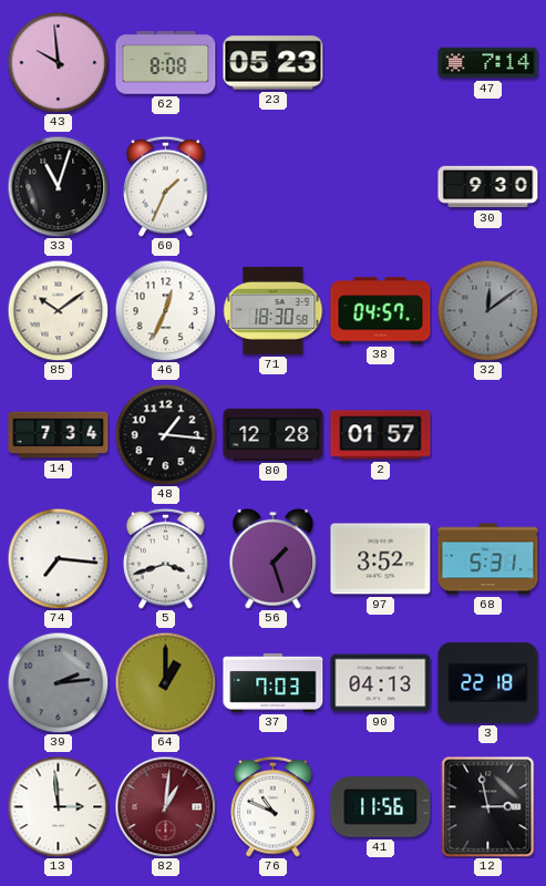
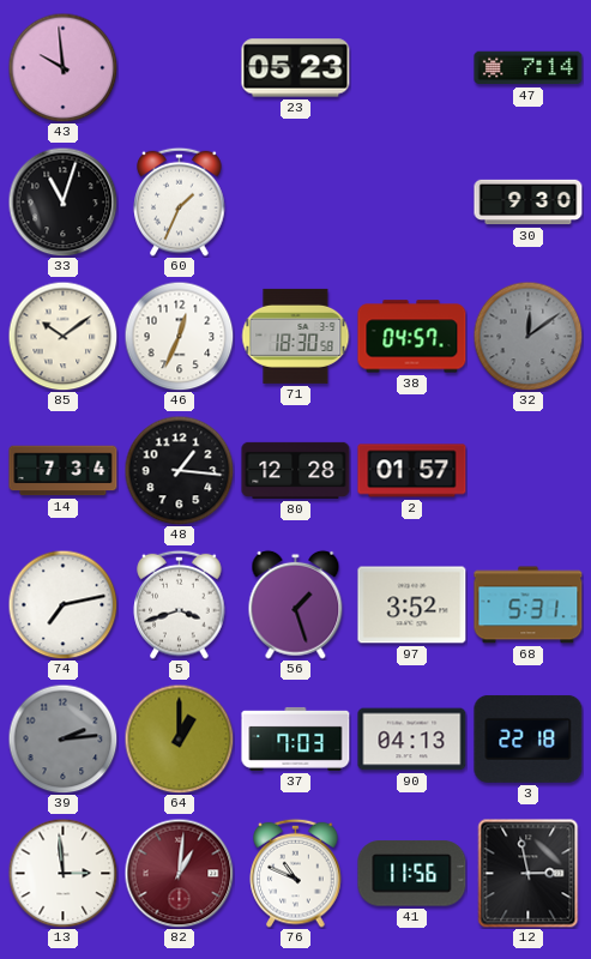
62: 8:08 -> none (166, 63)
74: 7:16 -> 7:13 (62, 604)
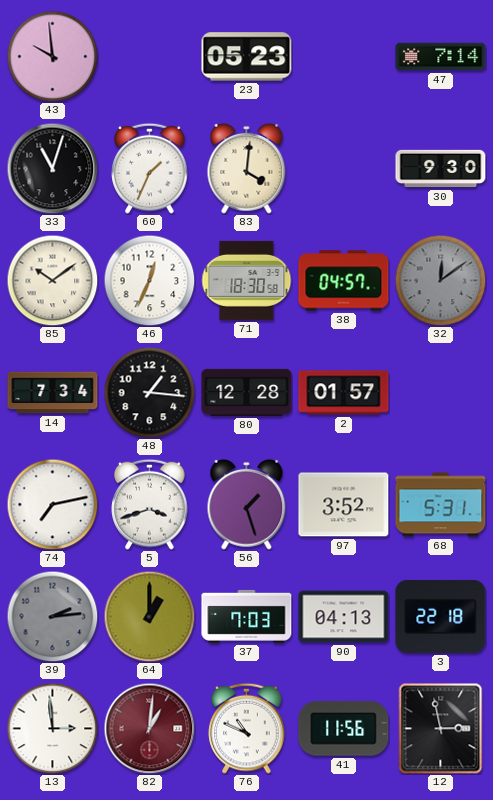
83: none -> 4:01 (247, 168)
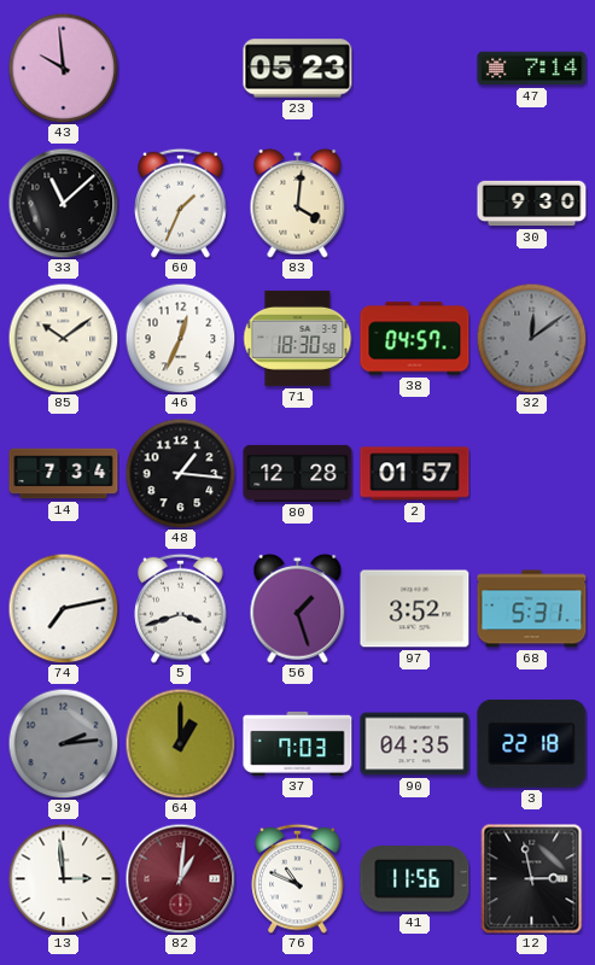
33: 11:03 -> 11:08 (63, 203)
90: 04:13 -> 04:35 (415, 744)
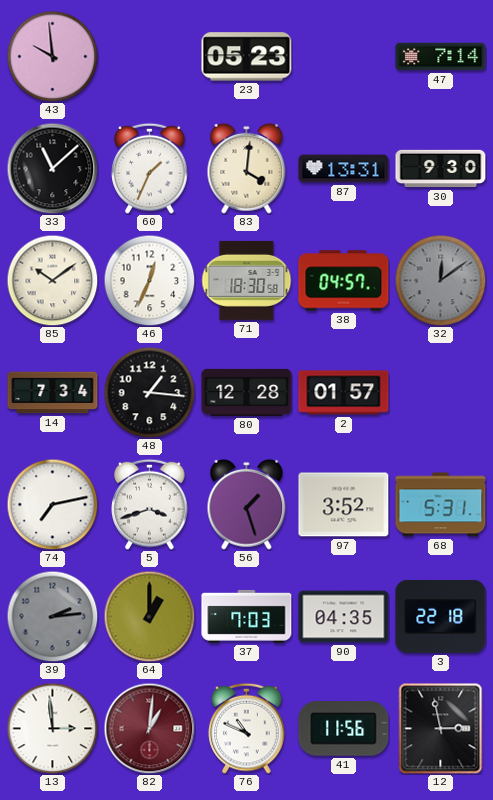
87: none -> 13:31 (344, 169)
